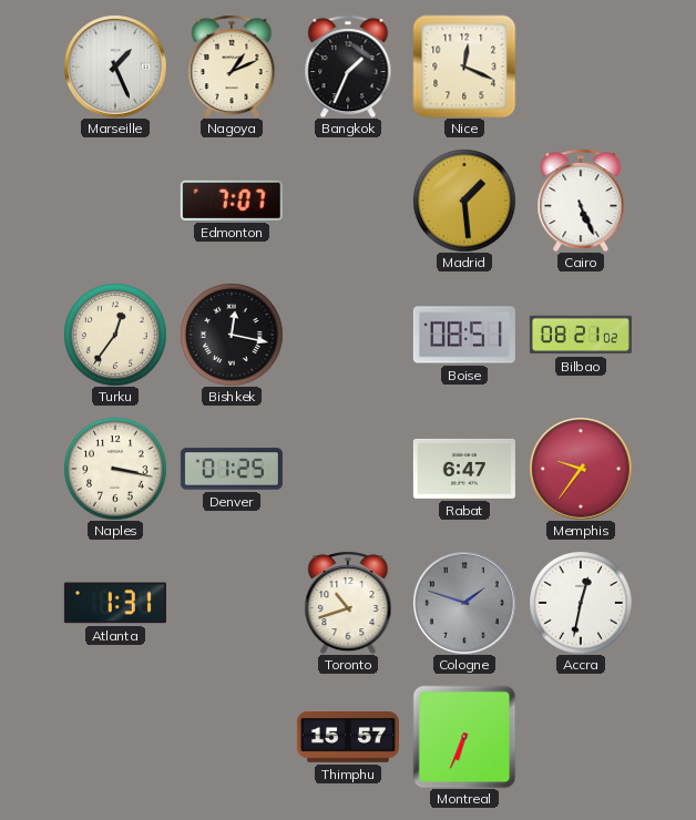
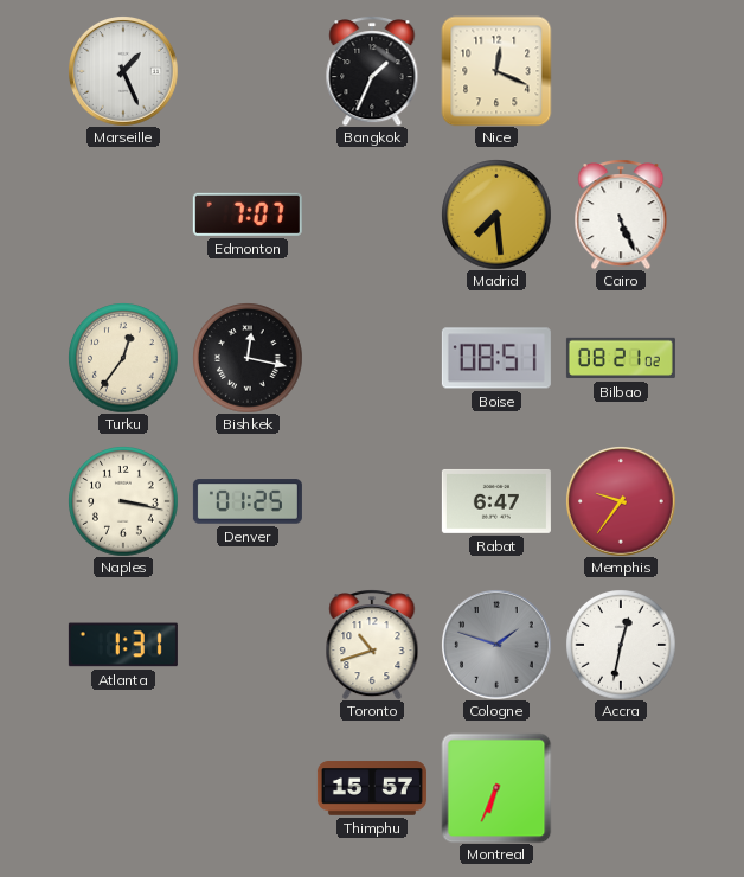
Nagoya: 1:11 -> none (232, 66)
Madrid: 1:29 -> 7:29 (496, 215)
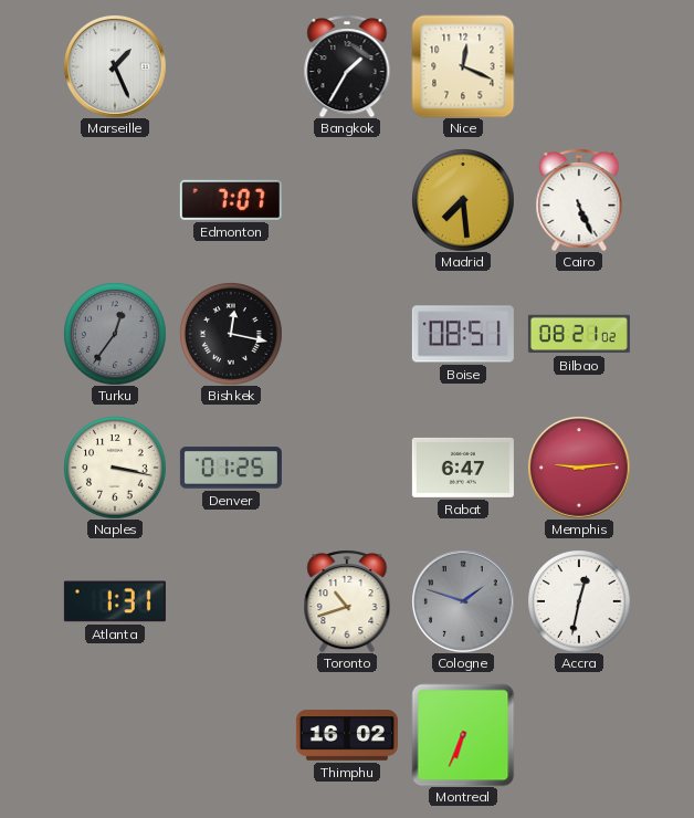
Bangkok: 1:34 -> 1:35 (347, 66)
Turku dial: cream -> grey (115, 334)
Memphis: 9:36 -> 9:14 (579, 468)
Thimphu: 15:57 -> 16:02 (347, 735)
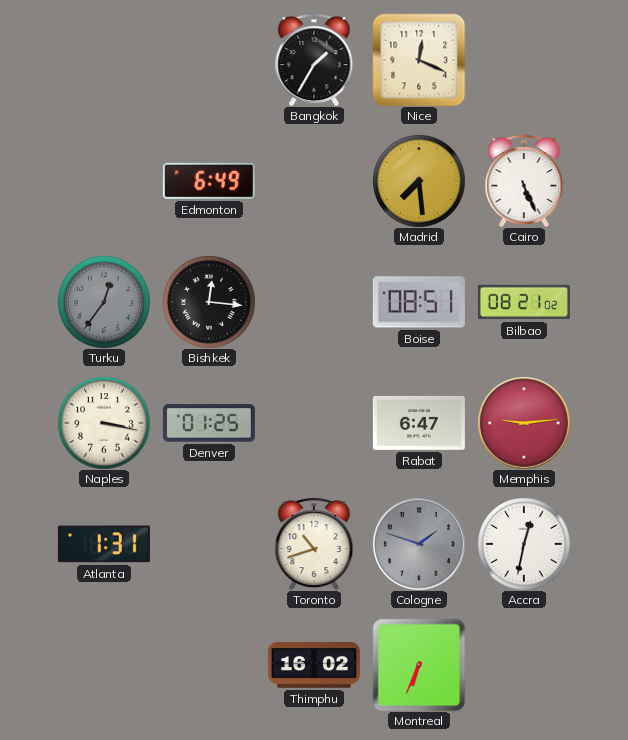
Marseille: 1:26 -> none (115, 66)
Edmonton: 7:07 -> 6:49 (209, 181)
Bishkek: 12:17 -> 12:16 (209, 302)
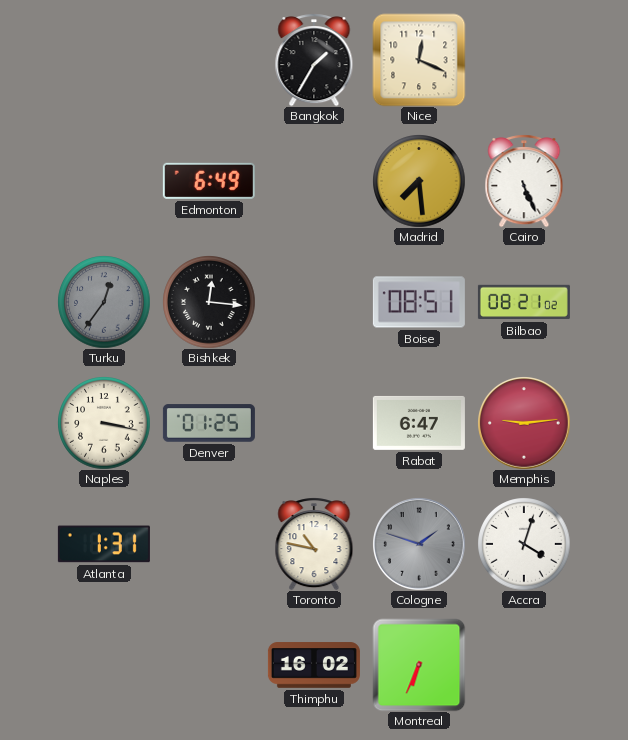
Toronto: 10:42 -> 10:47 (314, 544)
Accra: 12:32 -> 4:03 (524, 544)
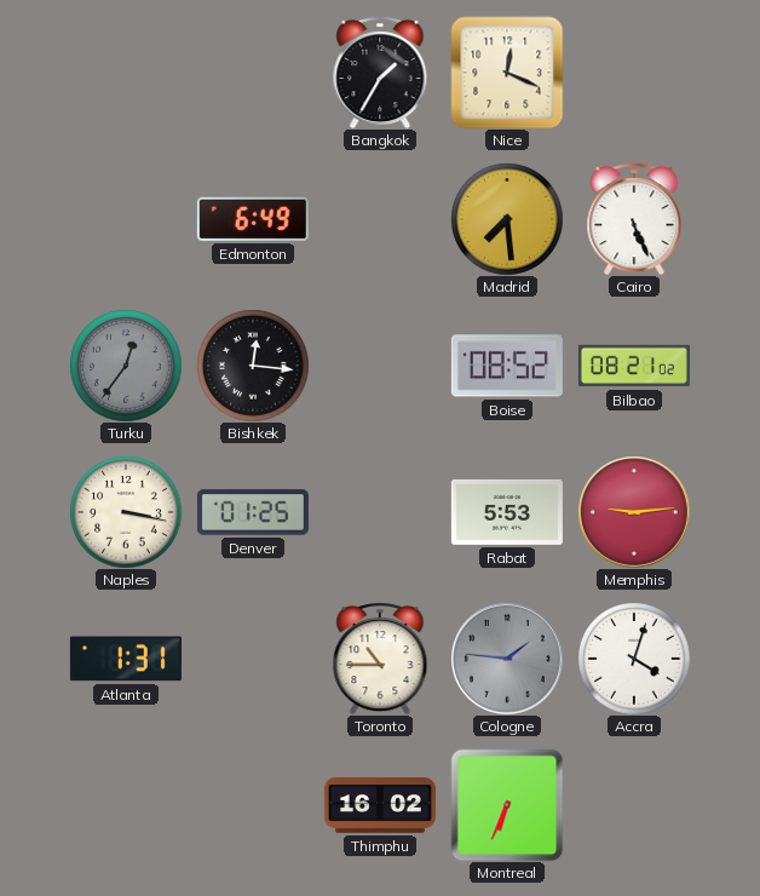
Boise: 08:51 -> 08:52 (507, 366)
Rabat: 6:47 -> 5:53 (507, 512)
Toronto: 10:47 -> 10:45 (380, 659)
Cologne: 1:48 -> 1:46 (507, 659)
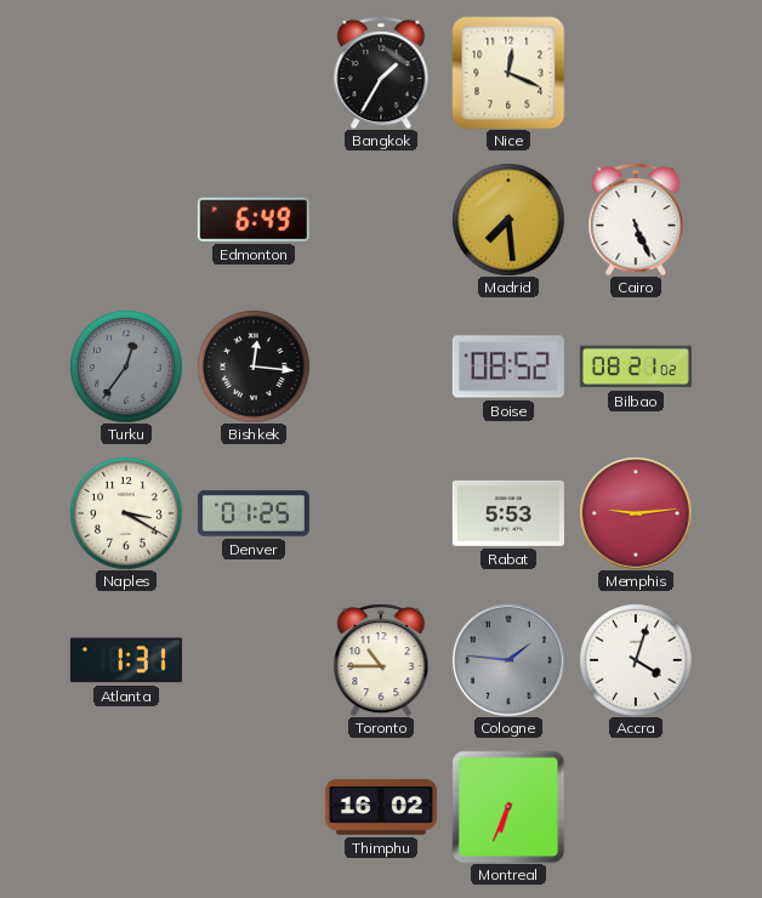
Naples: 3:17 -> 3:20 (126, 513)
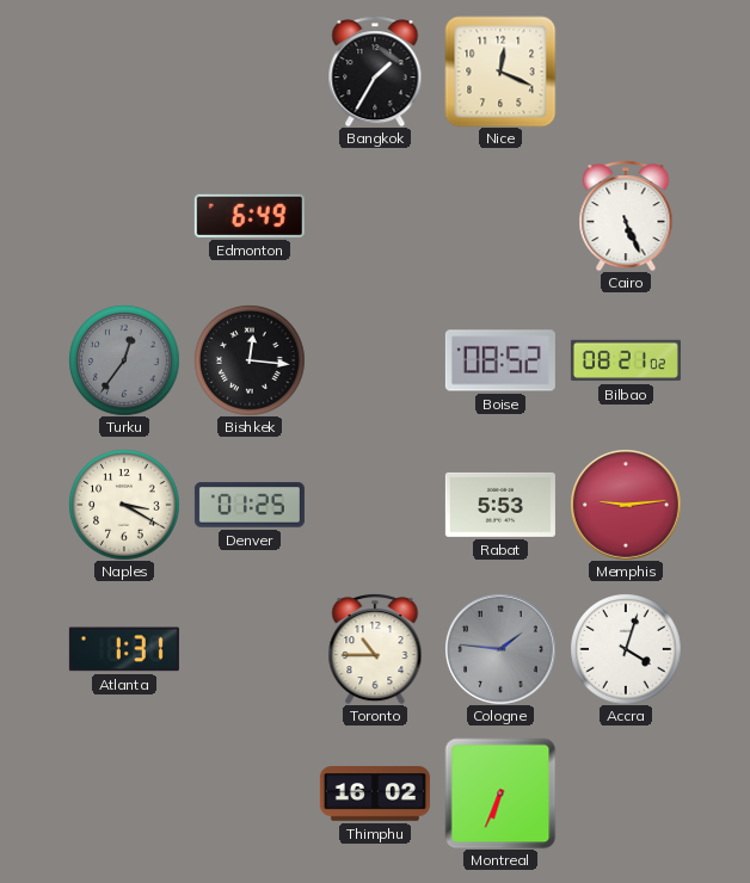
Madrid: 7:29 -> none (508, 220)
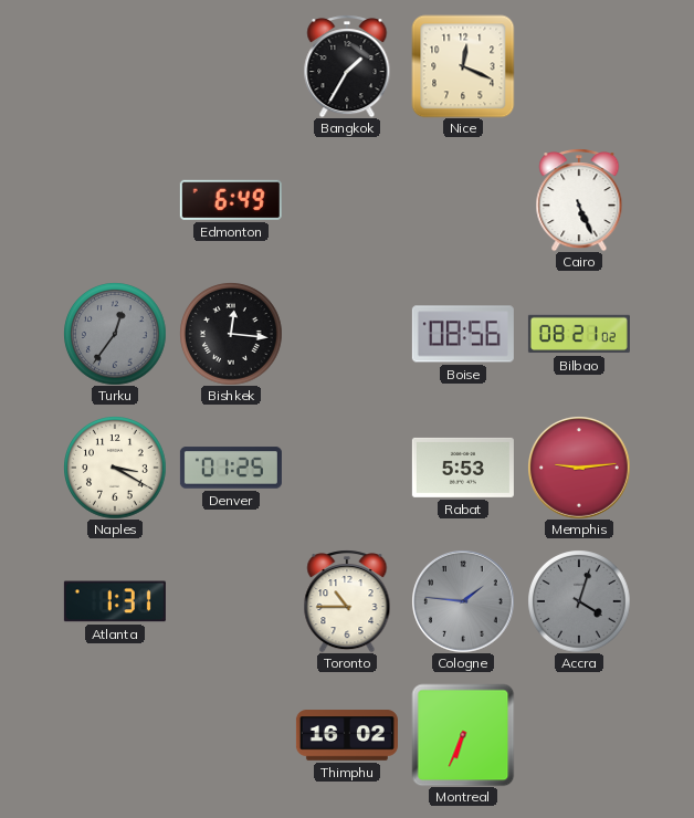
Boise: 08:52 -> 08:56 (463, 334)
Accra dial: white -> grey (579, 601)
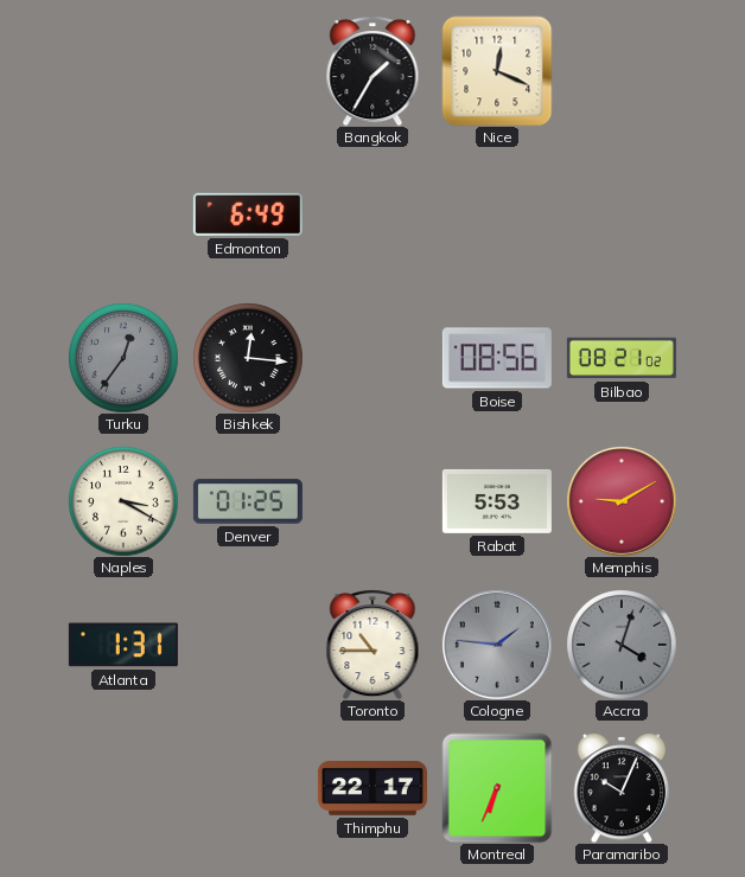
Cairo: 5:26 -> none (579, 200)
Memphis: 9:14 -> 9:10 (622, 501)
Thimphu: 16:02 -> 22:17 (372, 788)
Paramaribo: none -> 10:04 (622, 788)
